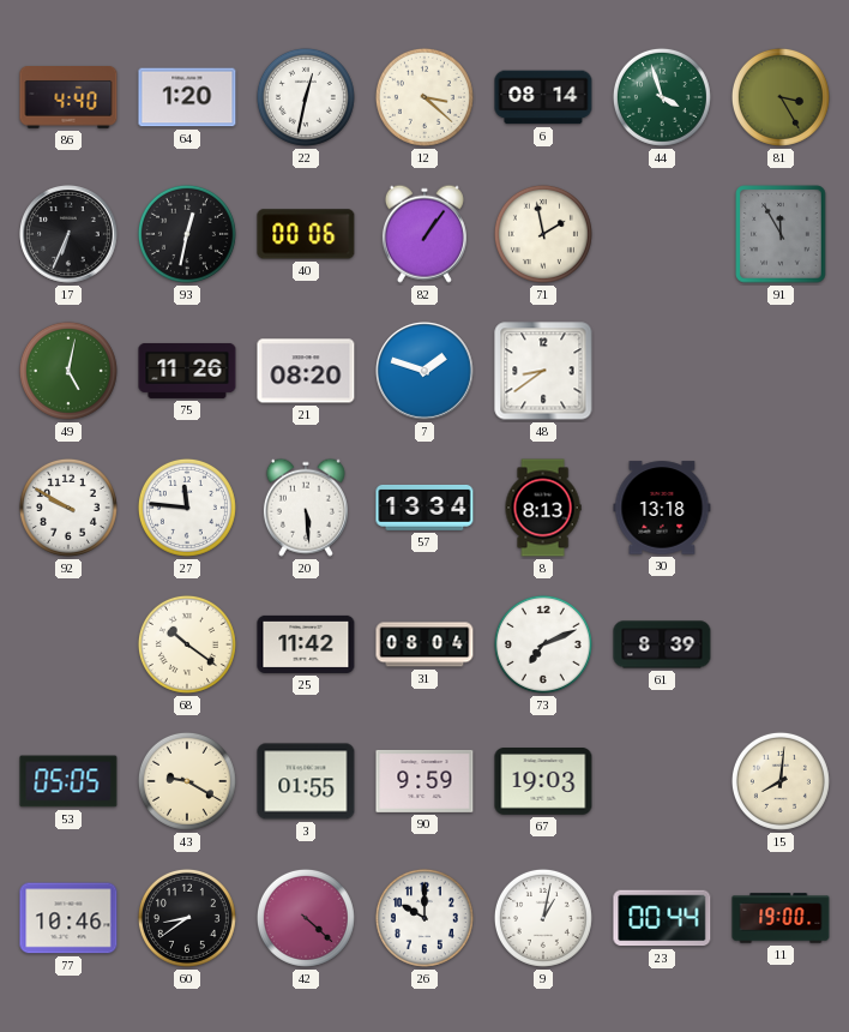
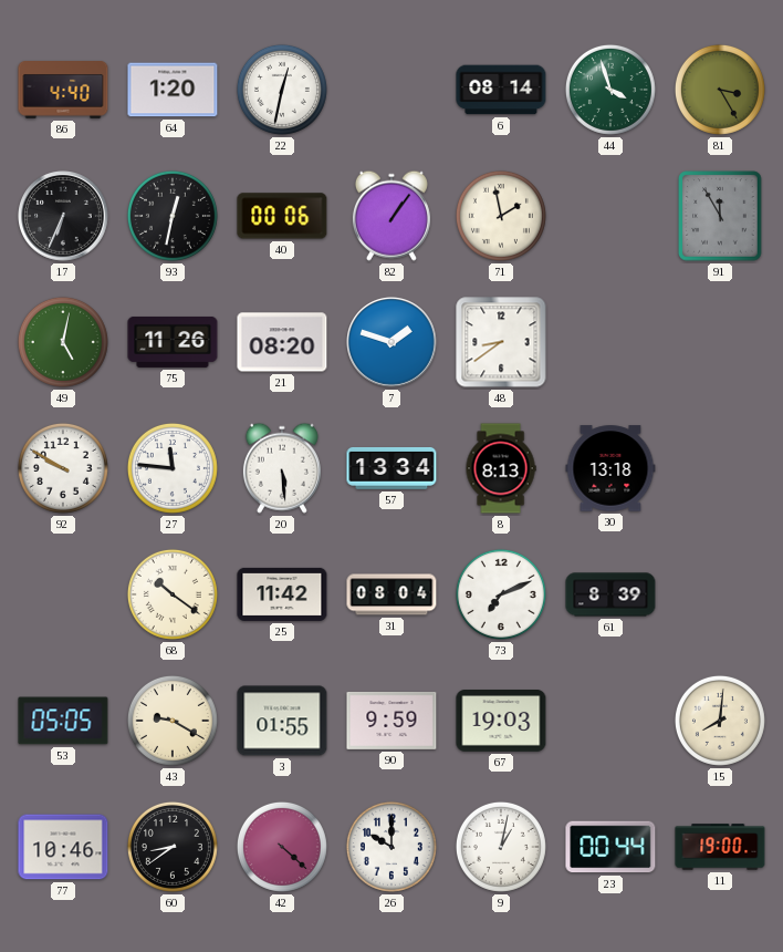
12: 3:22 -> none (424, 97)
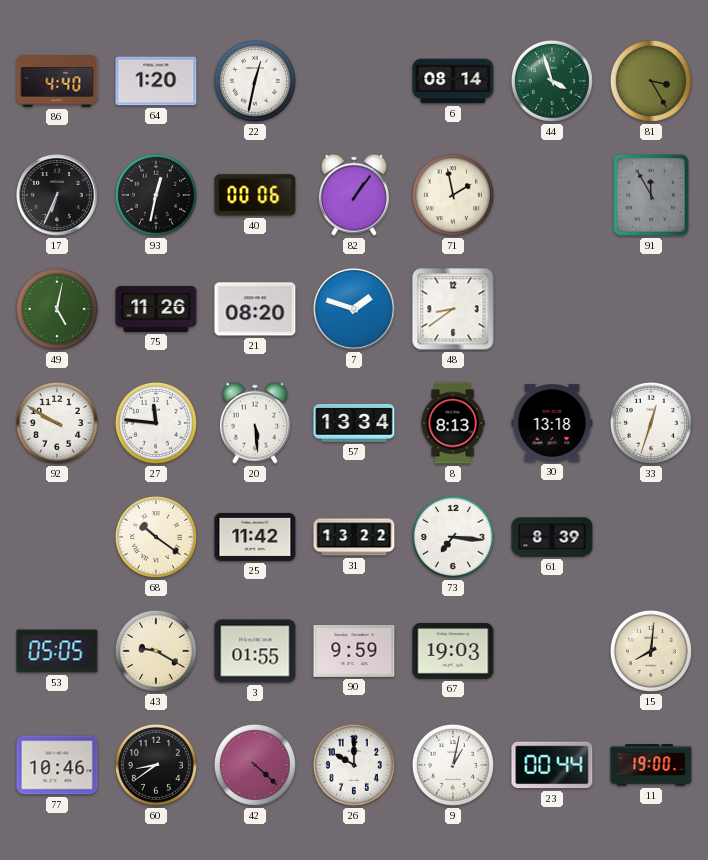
33: none -> 12:33 (651, 423)
31: 08:04 -> 13:22 (354, 537)
73: 7:11 -> 7:16 (453, 537)
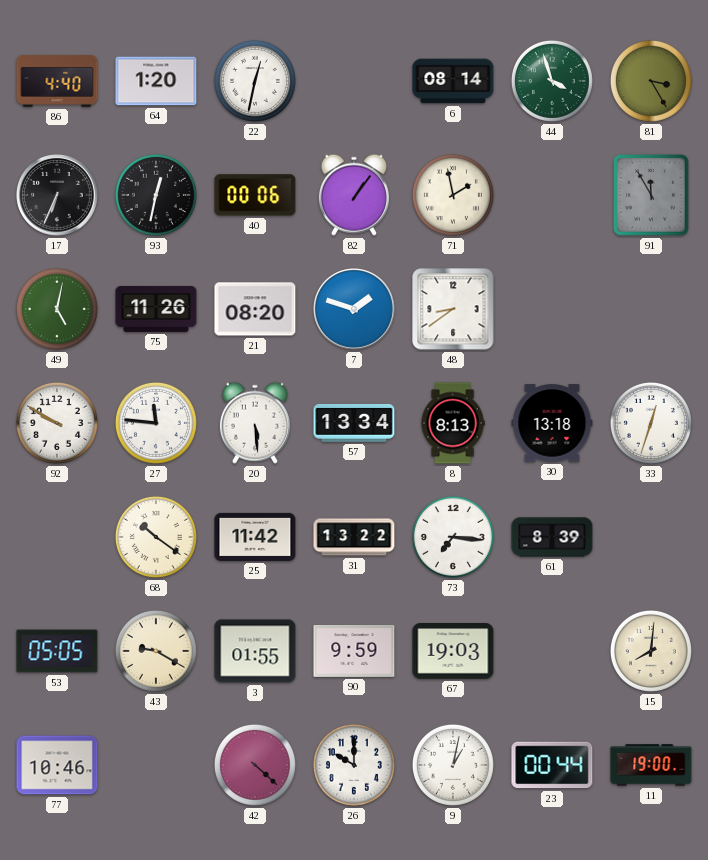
60: 8:39 -> none (156, 765)
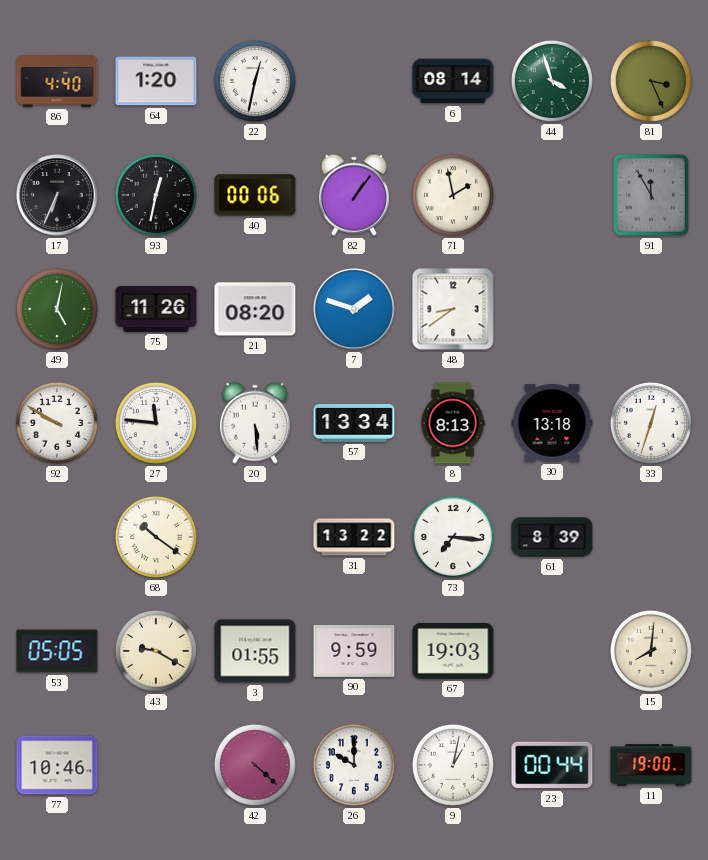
81: 3:25 -> 3:26 (651, 81)
25: 11:42 -> none (255, 537)
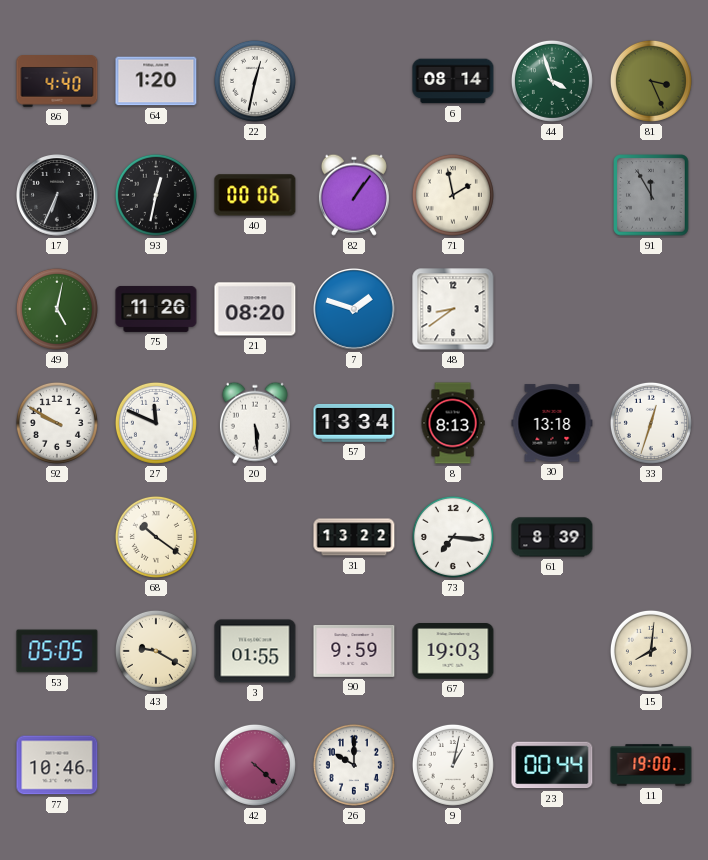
27: 11:46 -> 11:49 (156, 423)
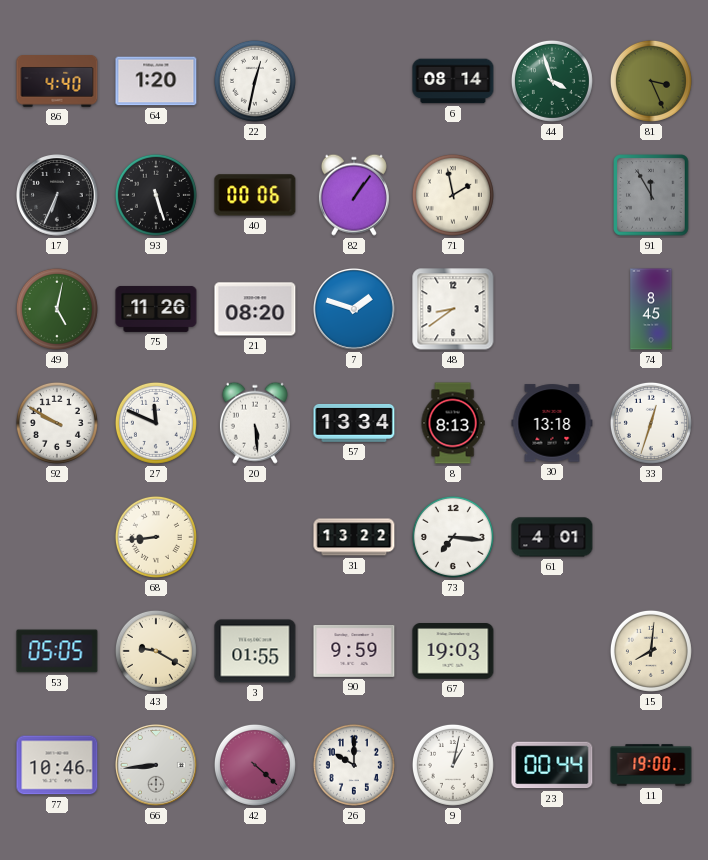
93: 12:32 -> 5:27 (156, 195)
74: none -> 8:45 (651, 309)
68: 10:21 -> 8:44 (156, 537)
61: 8:39 -> 4:01 (552, 537)
66: none -> 8:44 (157, 766)
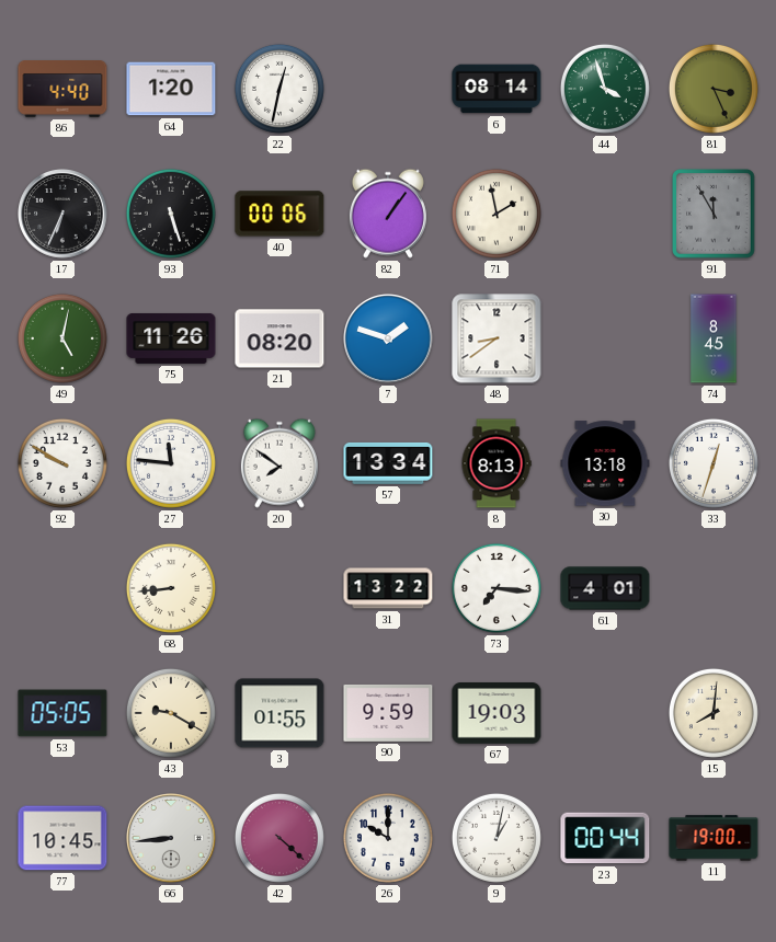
27: 11:49 -> 11:46 (171, 463)
20: 5:29 -> 7:51 (279, 463)
77: 10:46 -> 10:45 (62, 838)
